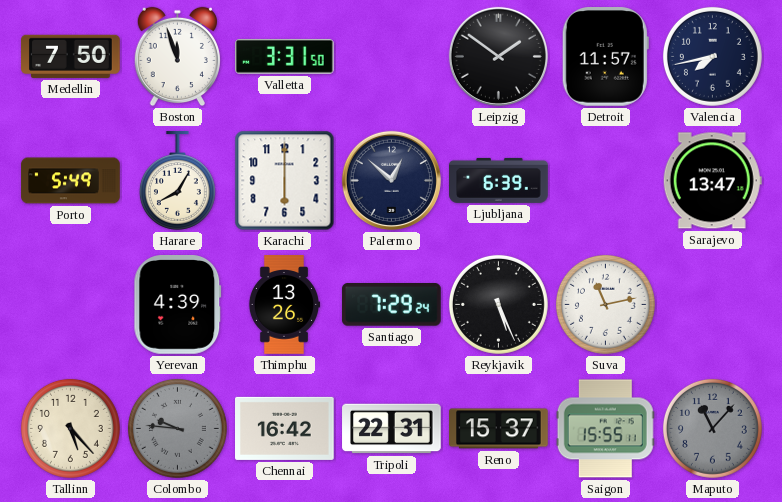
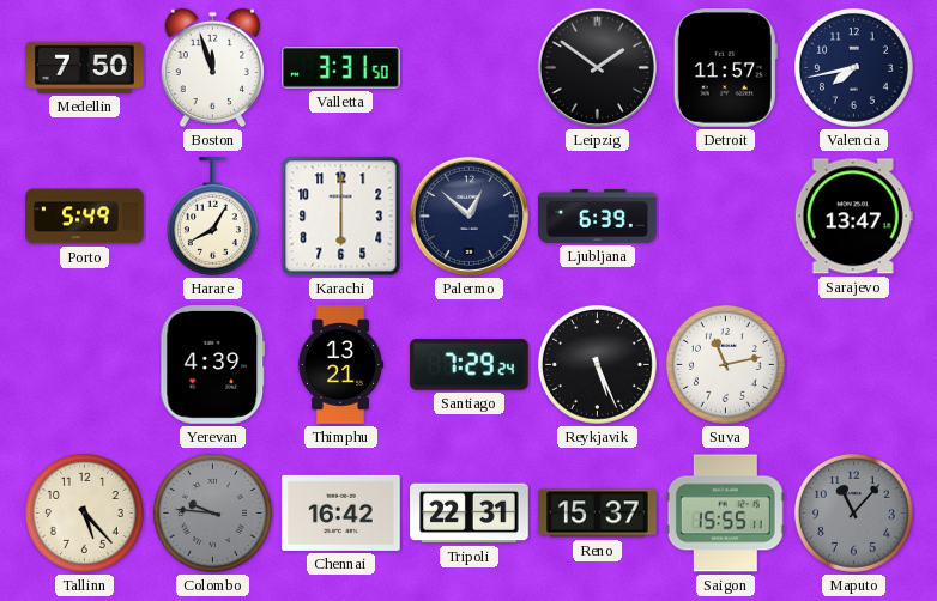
Thimphu: 13:26 -> 13:21 (340, 365)
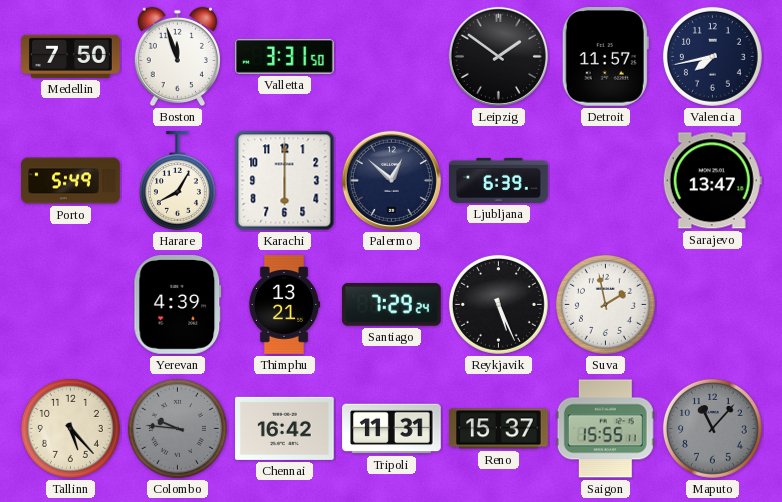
Suva: 11:13 -> 1:58 (605, 304)
Tripoli: 22:31 -> 11:31 (392, 429)
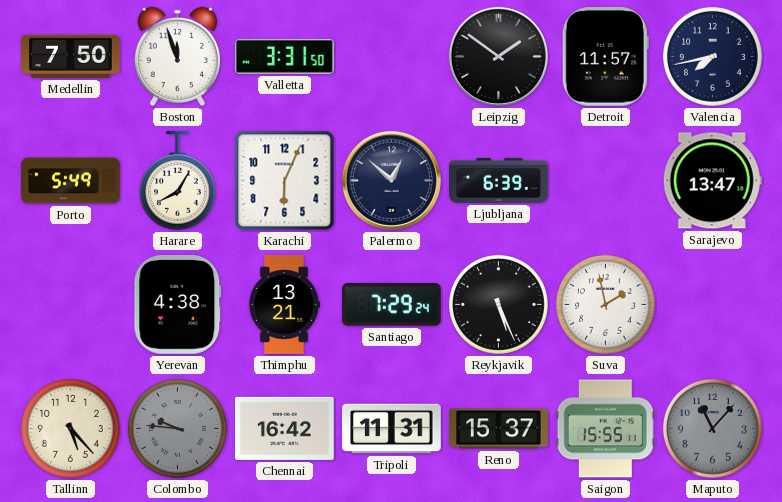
Karachi: 6:00 -> 6:04 (285, 181)
Yerevan: 4:39 -> 4:38 (178, 305)
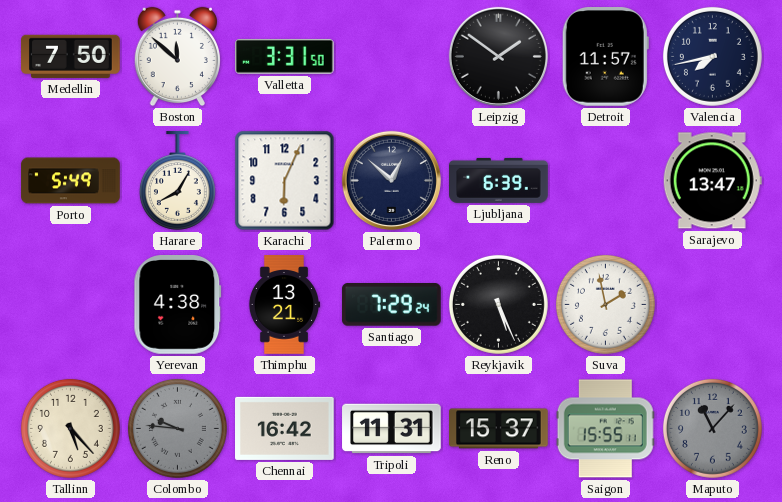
Boston: 11:57 -> 11:52 (177, 57)
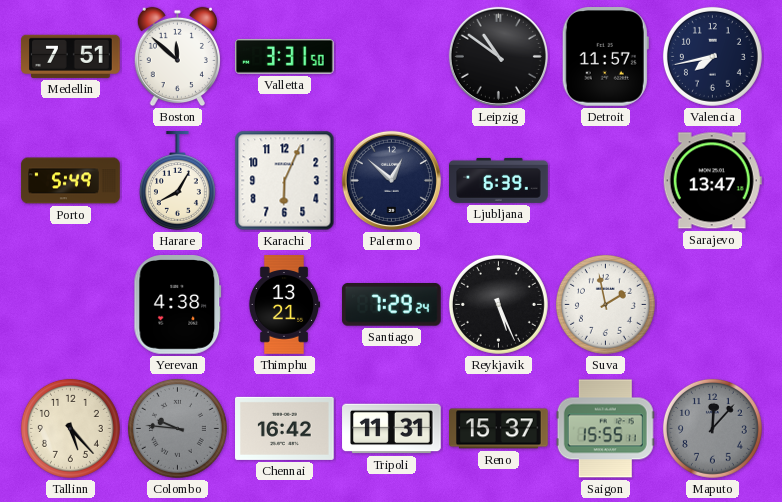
Medellin: 7:50 -> 7:51 (71, 56)
Leipzig: 1:51 -> 10:51 (498, 56)
Maputo: 11:07 -> 12:07 (712, 428)
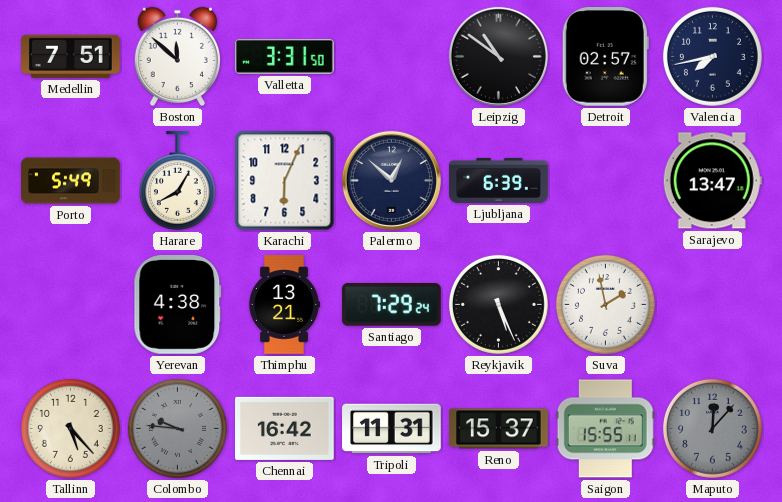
Detroit: 11:57 -> 02:57 (605, 57)
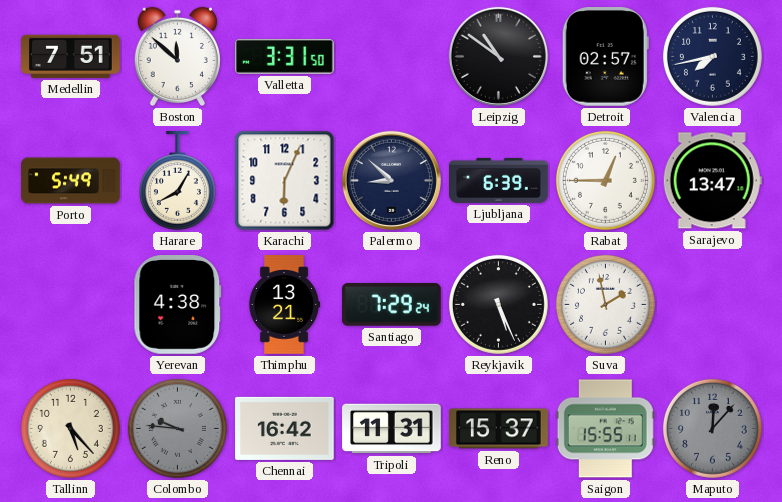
Palermo: 12:52 -> 8:52 (391, 180)
Rabat: none -> 12:45 (605, 180)
